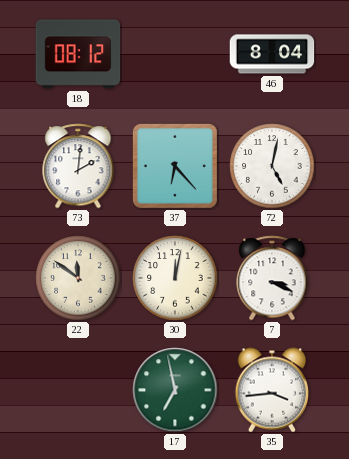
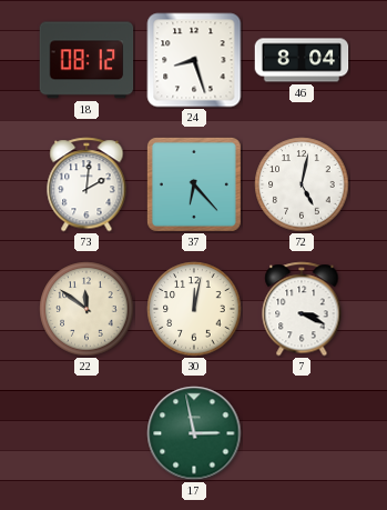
24: none -> 8:27 (194, 60)
17: 6:58 -> 2:58 (194, 433)
35: 3:44 -> none (272, 390)
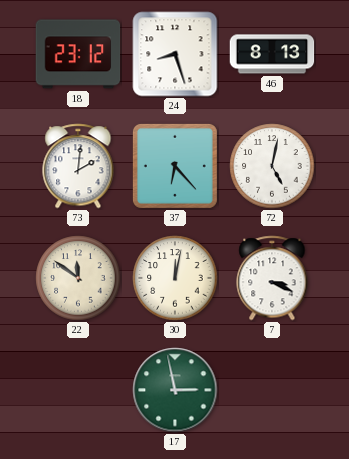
18: 08:12 -> 23:12 (78, 54)
46: 8:04 -> 8:13 (272, 54)
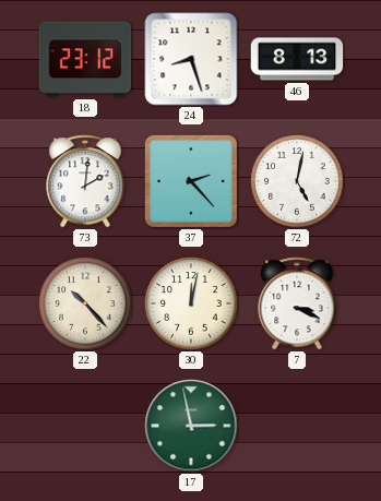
37: 6:23 -> 2:23 (191, 181)
22: 11:51 -> 10:23 (85, 303)
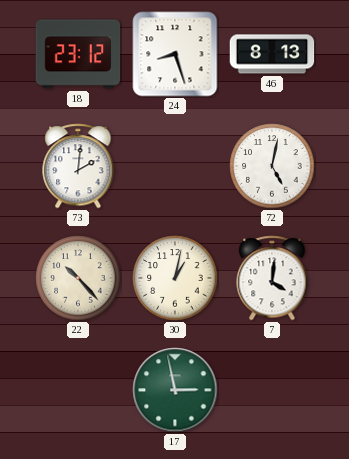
37: 2:23 -> none (191, 181)
30: 12:02 -> 1:02 (175, 278)
7: 3:19 -> 4:01 (272, 278)
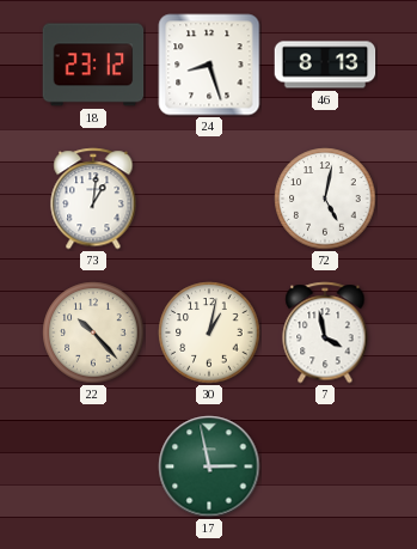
73: 2:01 -> 1:01 (93, 199)
7: 4:01 -> 3:58 (325, 333)
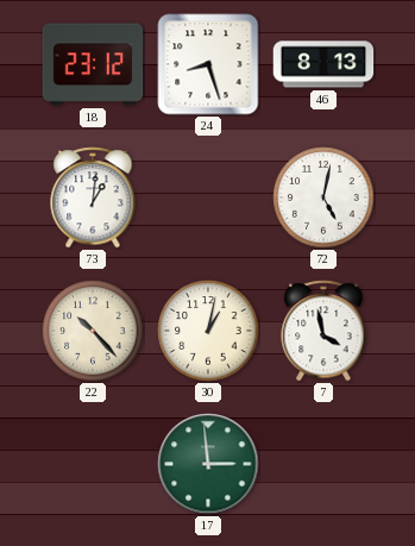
17: 2:58 -> 2:59 (208, 464)
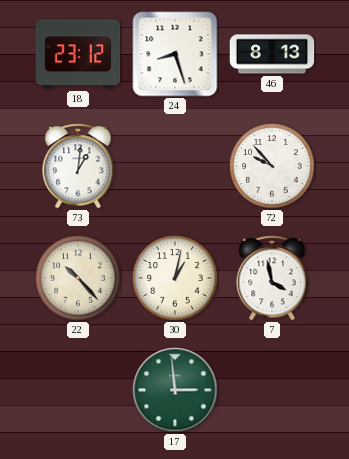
72: 5:02 -> 9:53 (272, 166)
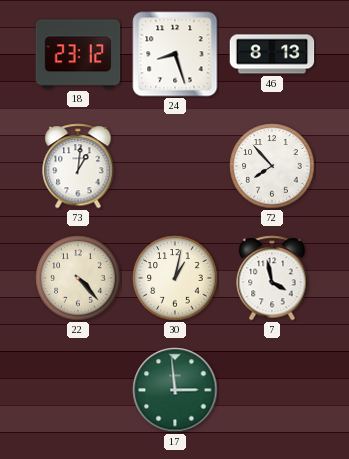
72: 9:53 -> 7:53 (272, 166)
22: 10:23 -> 4:23 (78, 278)
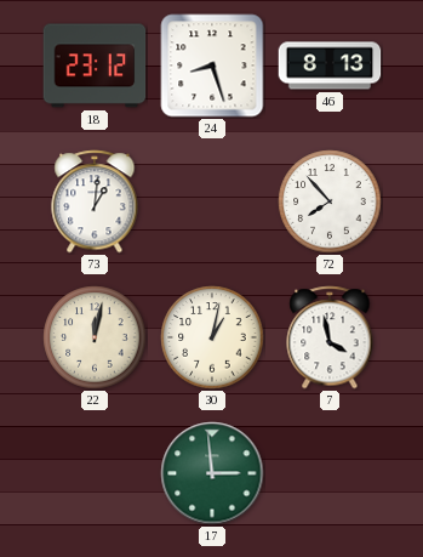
22: 4:23 -> 12:02 (95, 337)
